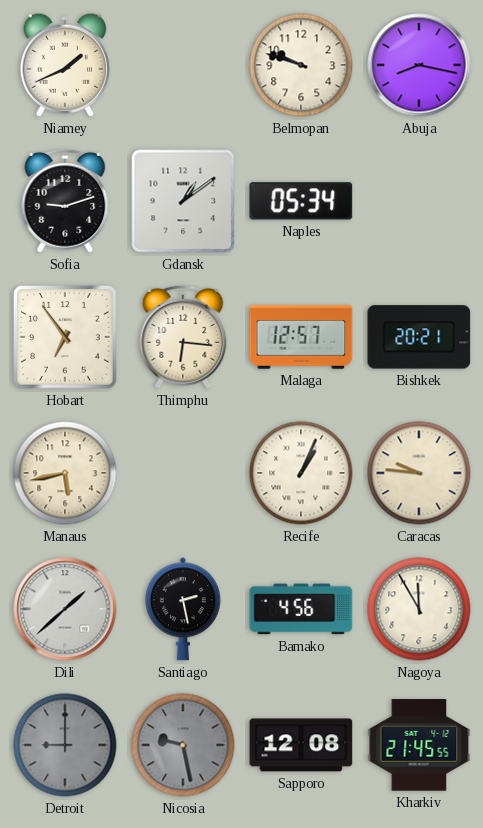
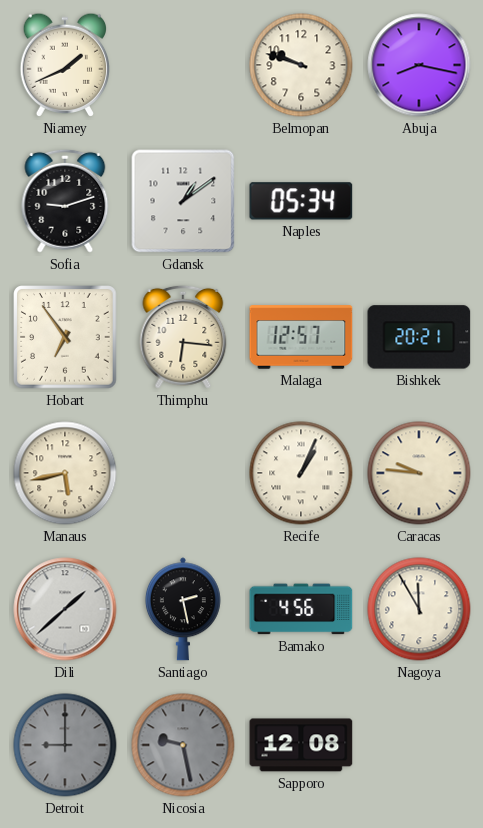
Kharkiv: 21:45 -> none (419, 745)
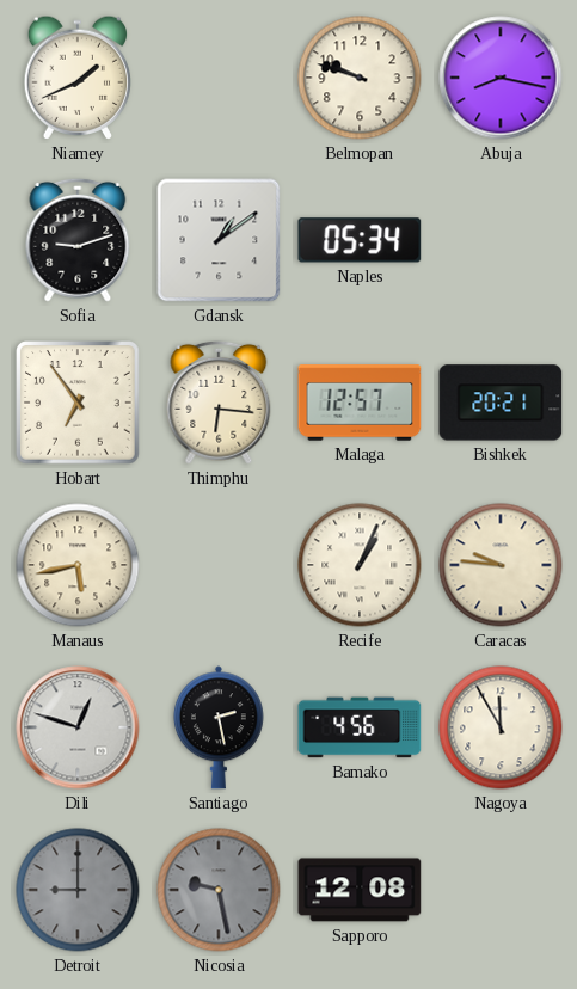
Dili: 1:38 -> 12:48 (78, 727)
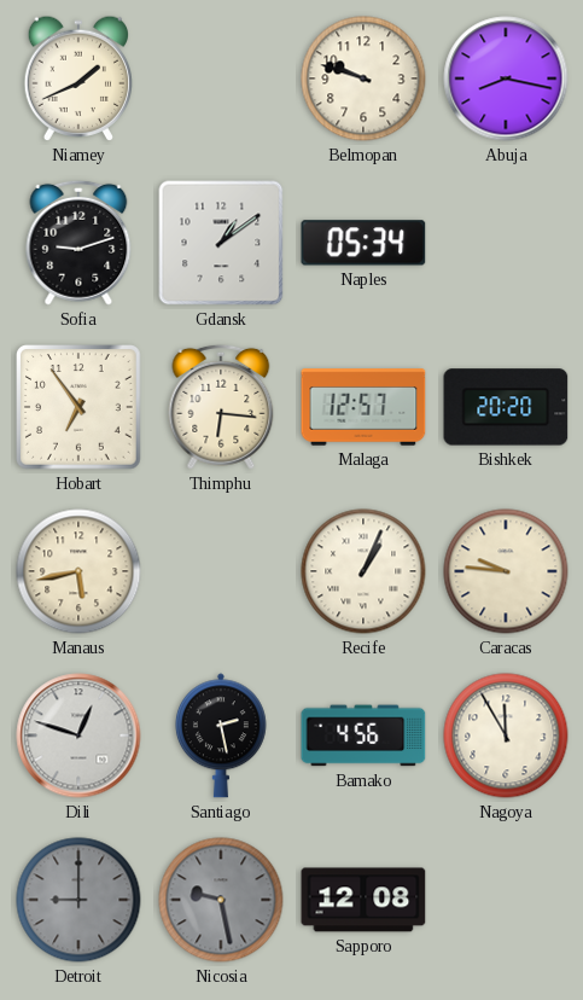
Bishkek: 20:21 -> 20:20 (506, 407)
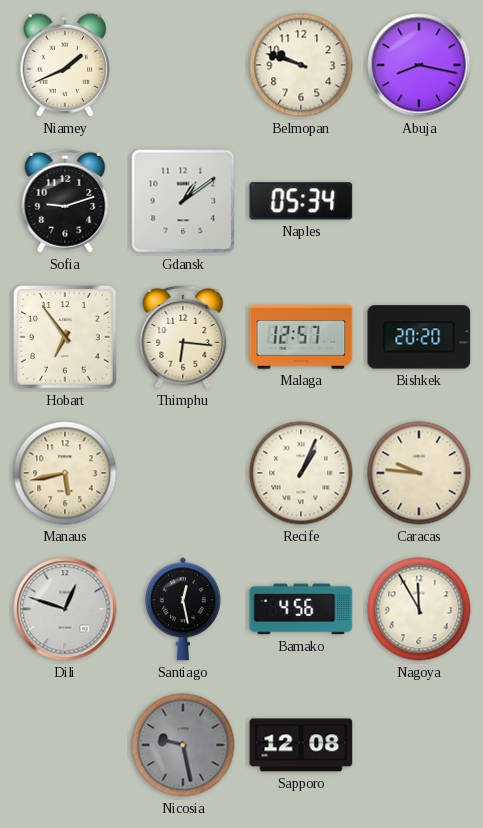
Santiago: 2:28 -> 12:28 (183, 609)
Detroit: 9:00 -> none (78, 900)
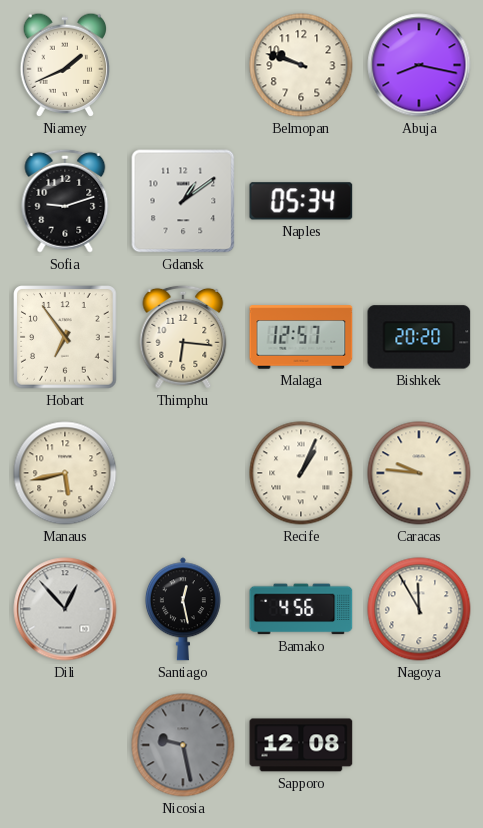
Dili: 12:48 -> 12:53 (65, 609)
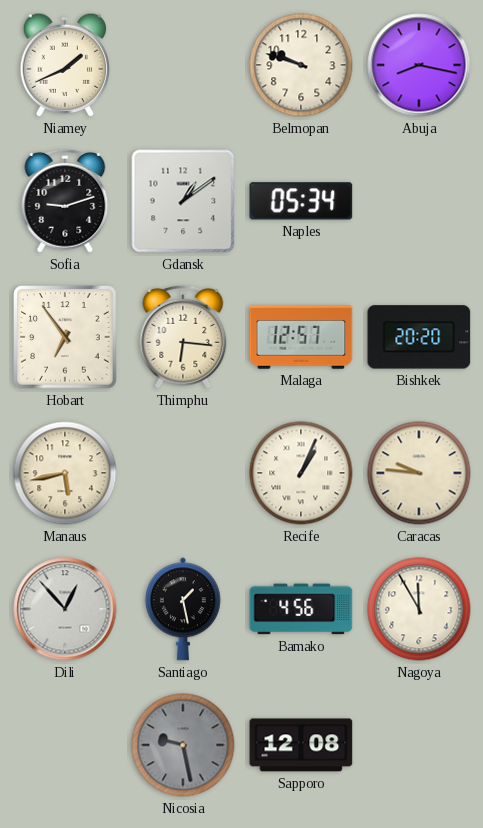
Santiago: 12:28 -> 1:28 (183, 609)
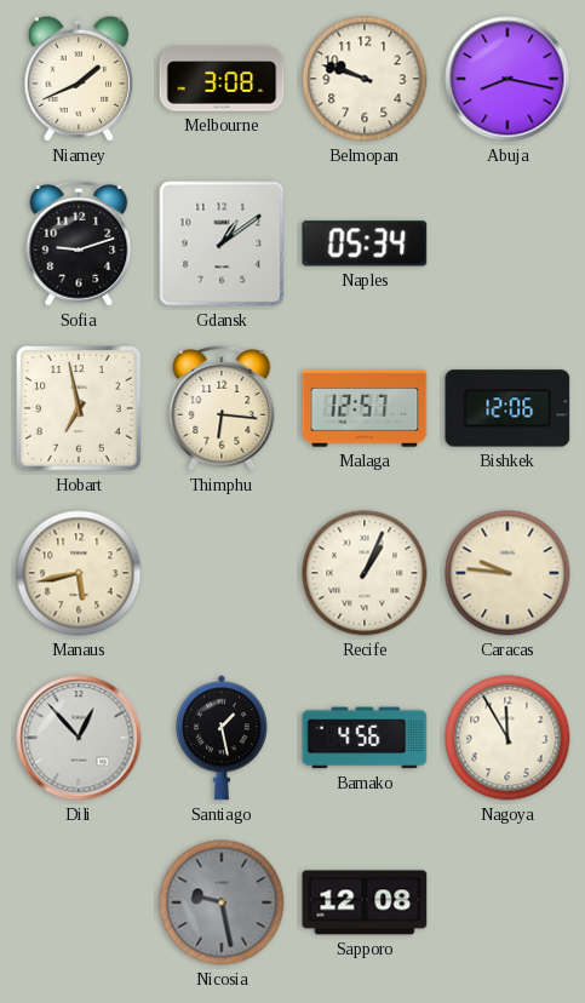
Melbourne: none -> 3:08 (222, 79)
Hobart: 6:54 -> 6:58 (79, 408)
Bishkek: 20:20 -> 12:06 (507, 408)
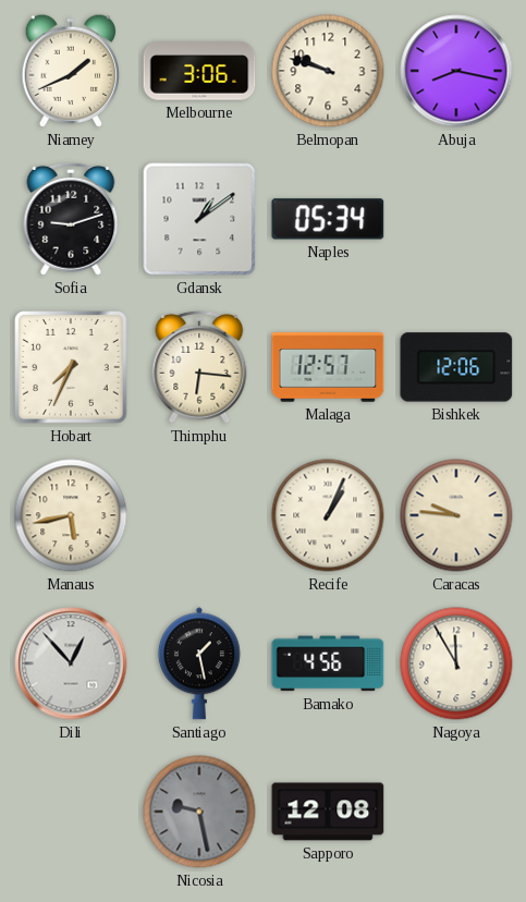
Melbourne: 3:08 -> 3:06 (199, 71)
Hobart: 6:58 -> 7:34 (71, 367)
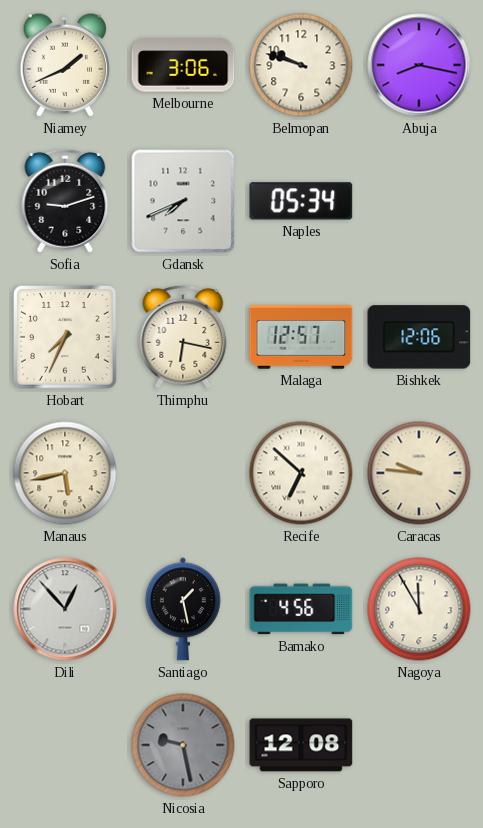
Gdansk: 1:09 -> 7:41 (183, 201)
Thimphu: 6:16 -> 6:17 (183, 337)
Recife: 1:04 -> 6:52 (301, 473)
